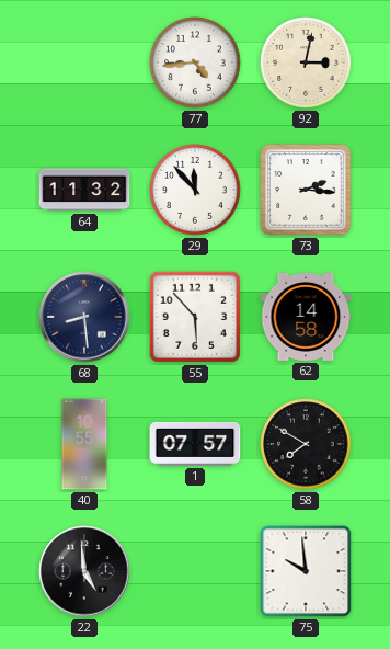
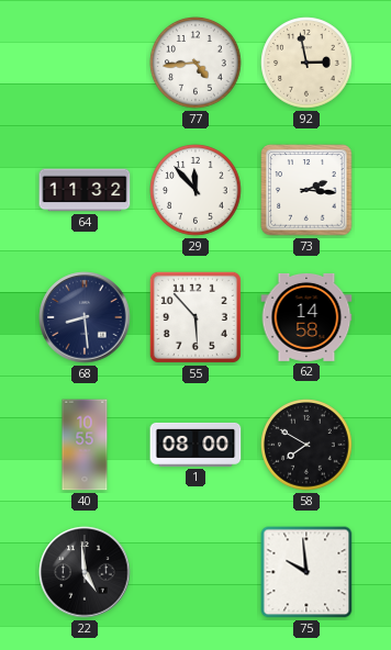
92: 3:02 -> 2:58 (306, 63)
1: 07:57 -> 08:00 (195, 445)
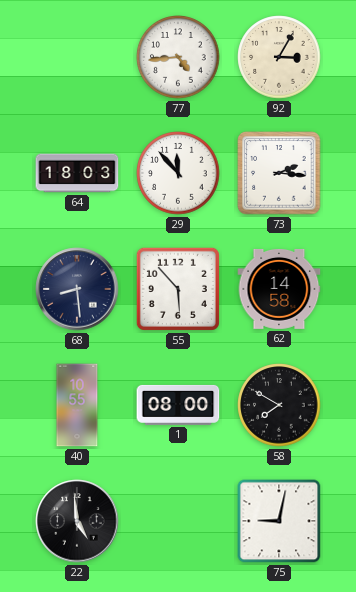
92: 2:58 -> 3:05 (279, 57)
64: 11:32 -> 18:03 (77, 173)
75: 9:59 -> 9:02 (279, 521)
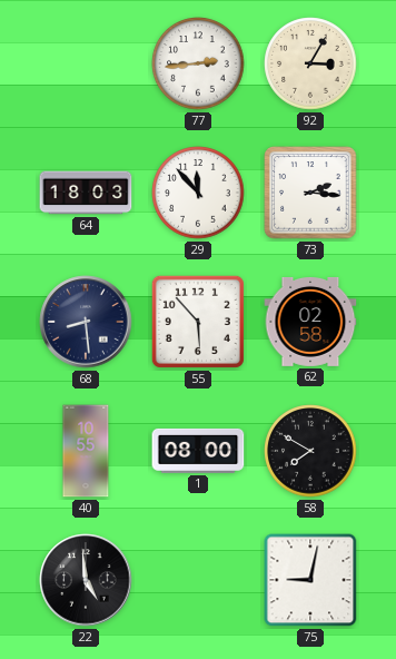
77: 4:44 -> 2:44 (198, 63)
62: 14:58 -> 02:58 (310, 322)
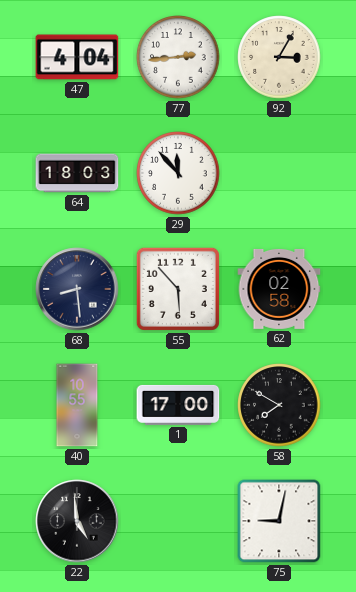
47: none -> 4:04 (77, 57)
73: 2:16 -> none (310, 193)
1: 08:00 -> 17:00 (178, 405)
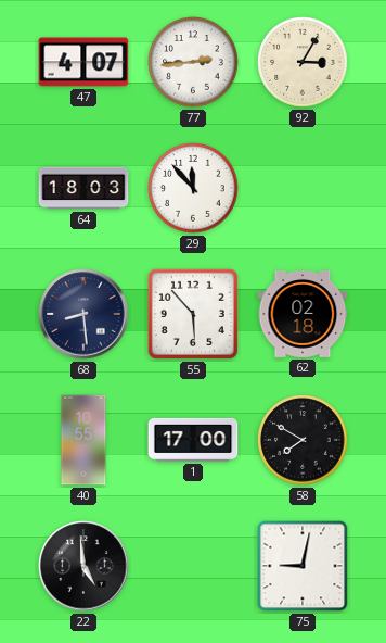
47: 4:04 -> 4:07 (83, 62)
62: 02:58 -> 02:18 (303, 314)
